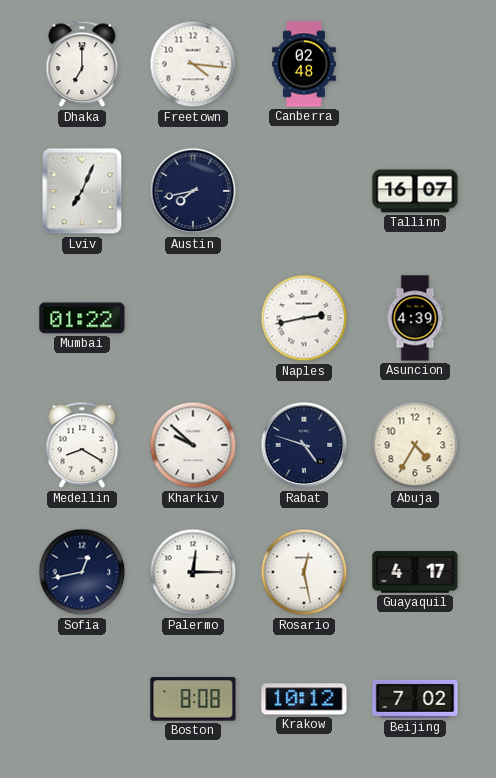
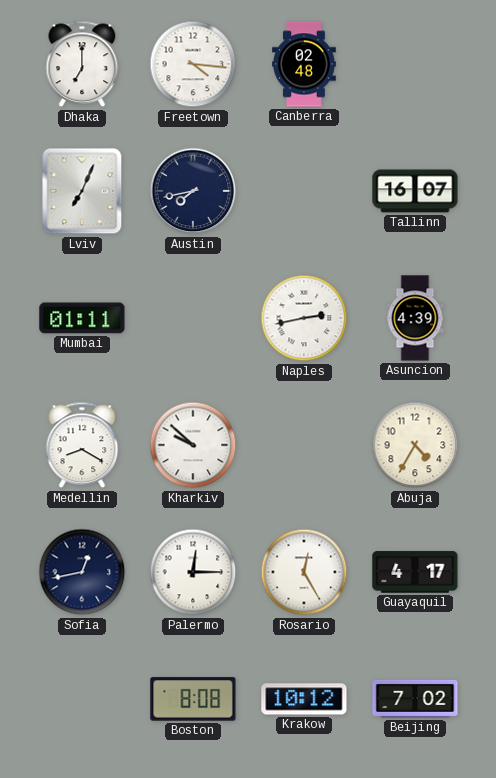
Mumbai: 01:22 -> 01:11 (82, 318)
Rabat: 4:48 -> none (304, 445)
Rosario: 12:28 -> 12:25 (304, 572)
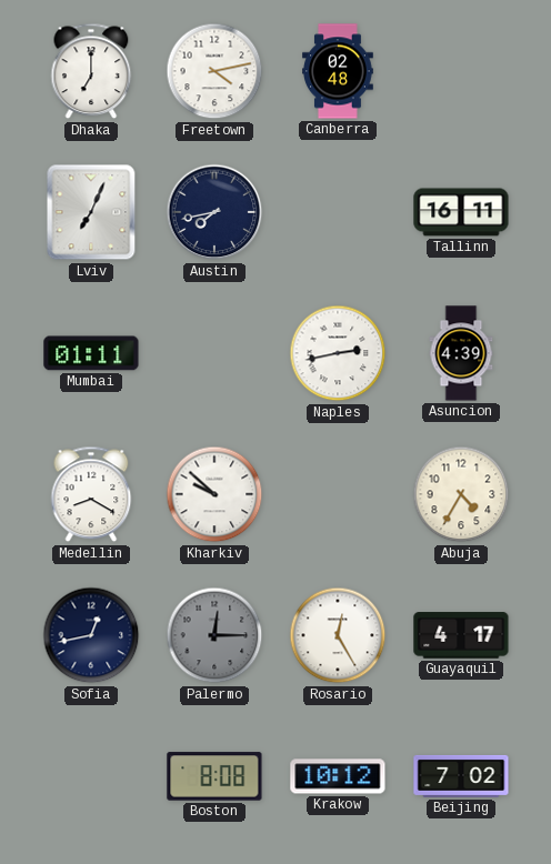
Freetown: 4:16 -> 4:13 (214, 71)
Tallinn: 16:07 -> 16:11 (461, 212)
Palermo dial: white -> grey (214, 635)
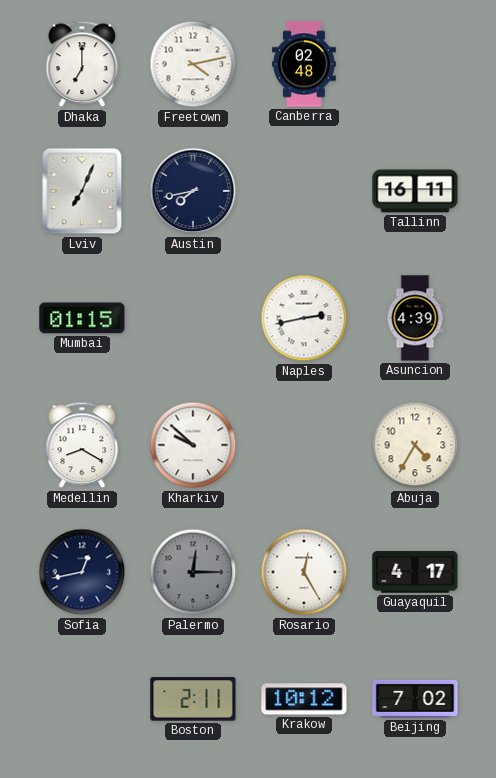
Mumbai: 01:11 -> 01:15 (82, 318)
Boston: 8:08 -> 2:11 (193, 699)
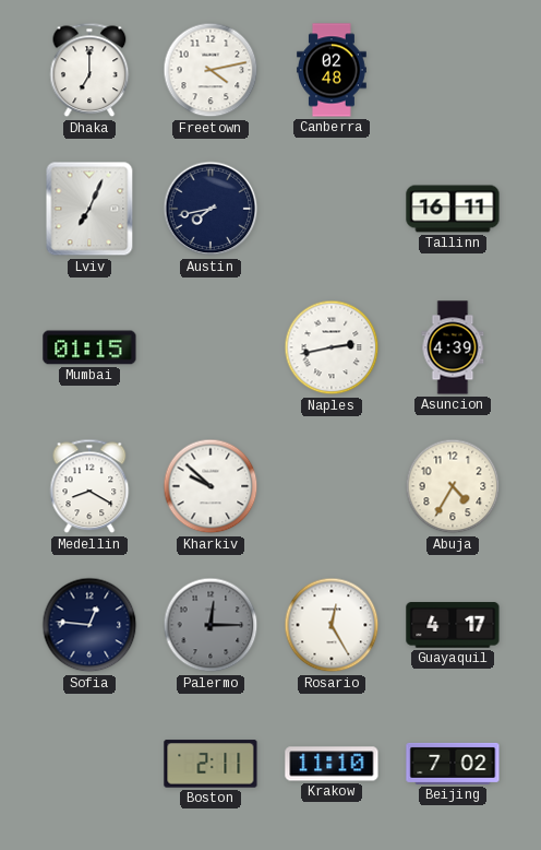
Sofia: 12:43 -> 12:46 (89, 625)
Krakow: 10:12 -> 11:10 (332, 764)
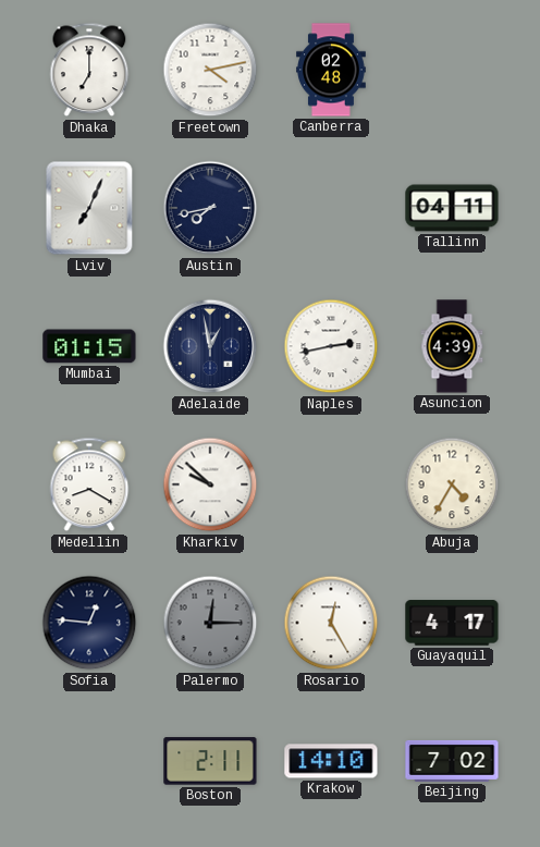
Tallinn: 16:11 -> 04:11 (452, 208)
Adelaide: none -> 12:58 (210, 346)
Krakow: 11:10 -> 14:10 (331, 761)
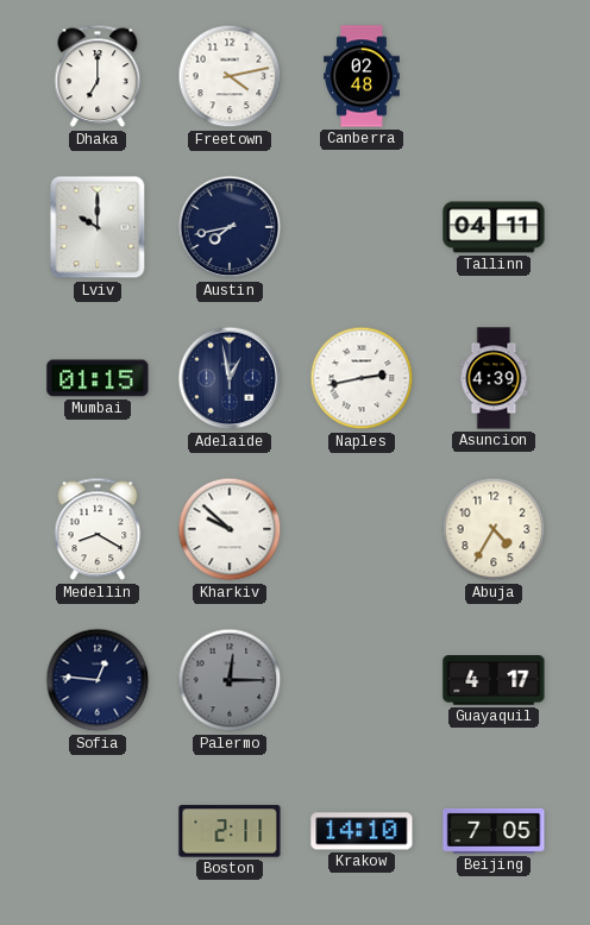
Lviv: 7:04 -> 10:00 (98, 227)
Rosario: 12:25 -> none (331, 623)
Beijing: 7:02 -> 7:05 (494, 831)
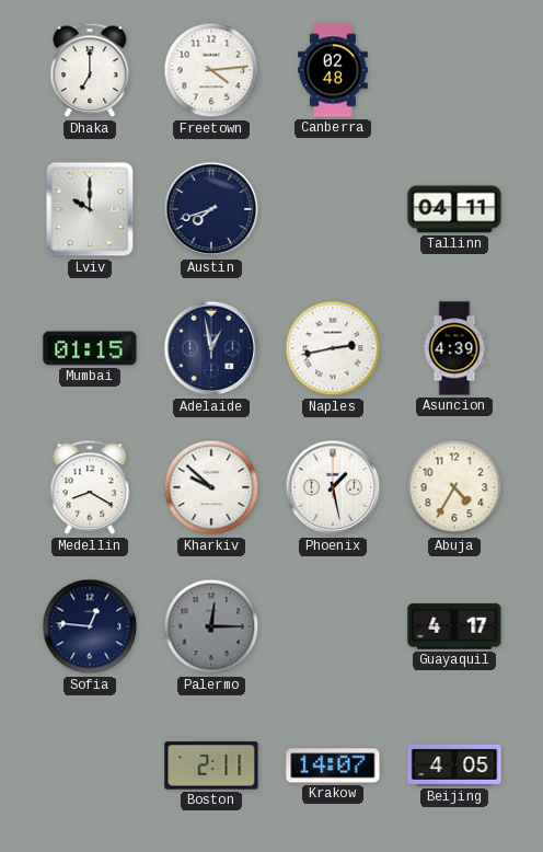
Freetown: 4:13 -> 4:14 (211, 70)
Austin: 7:43 -> 7:42 (211, 209)
Phoenix: none -> 1:28 (333, 487)
Krakow: 14:10 -> 14:07 (333, 765)
Beijing: 7:05 -> 4:05 (454, 765)
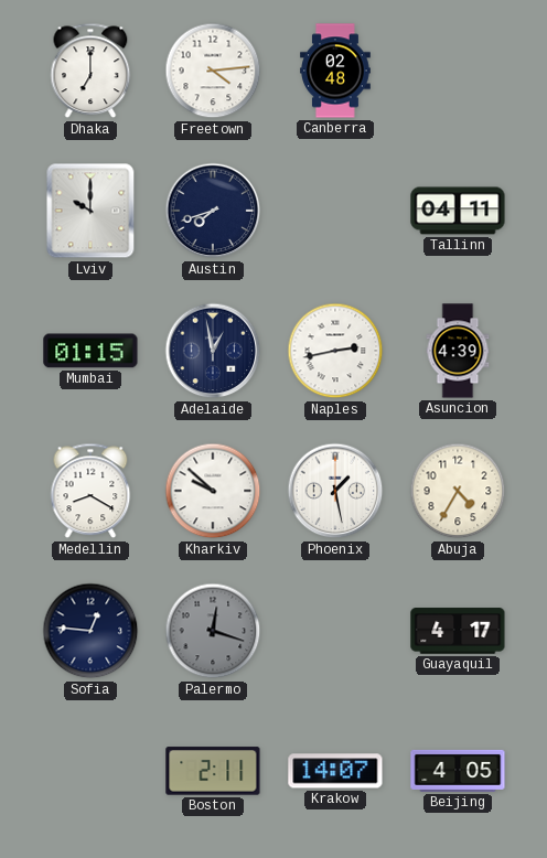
Palermo: 12:15 -> 12:18 (213, 631)
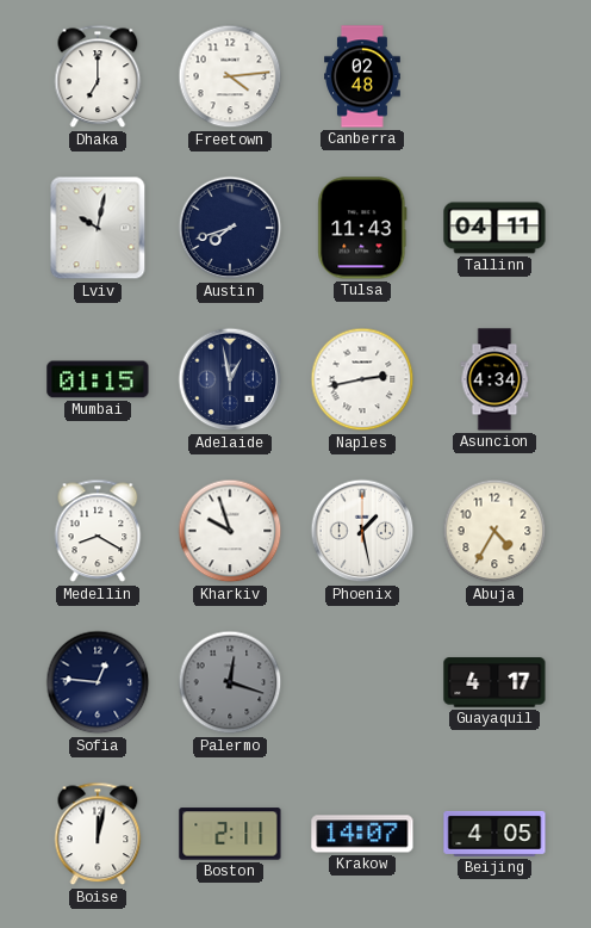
Lviv: 10:00 -> 10:02 (98, 228)
Tulsa: none -> 11:43 (362, 228)
Asuncion: 4:39 -> 4:34 (494, 379)
Kharkiv: 9:52 -> 9:57 (230, 531)
Boise: none -> 12:02 (98, 834)
